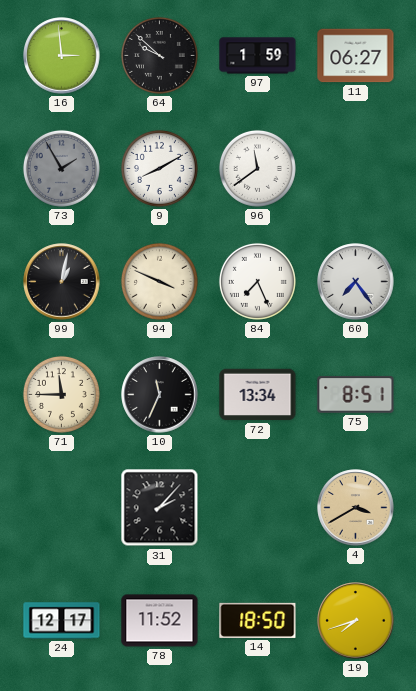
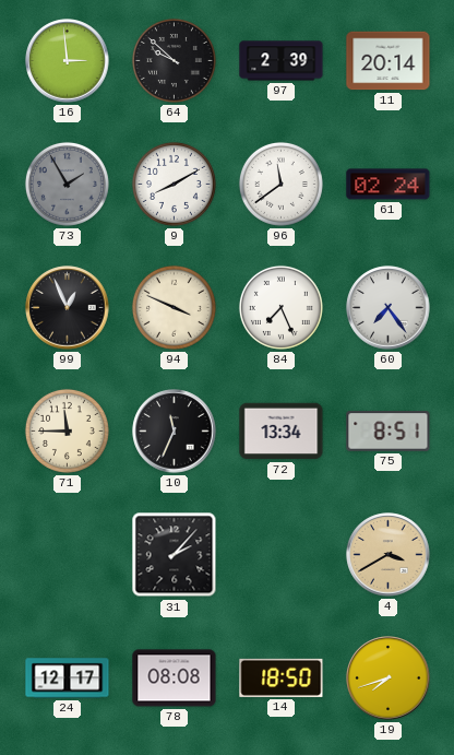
97: 1:59 -> 2:39 (282, 61)
11: 06:27 -> 20:14 (389, 61)
61: none -> 02:24 (389, 185)
99: 1:02 -> 12:56 (68, 308)
78: 11:52 -> 08:08 (175, 679)
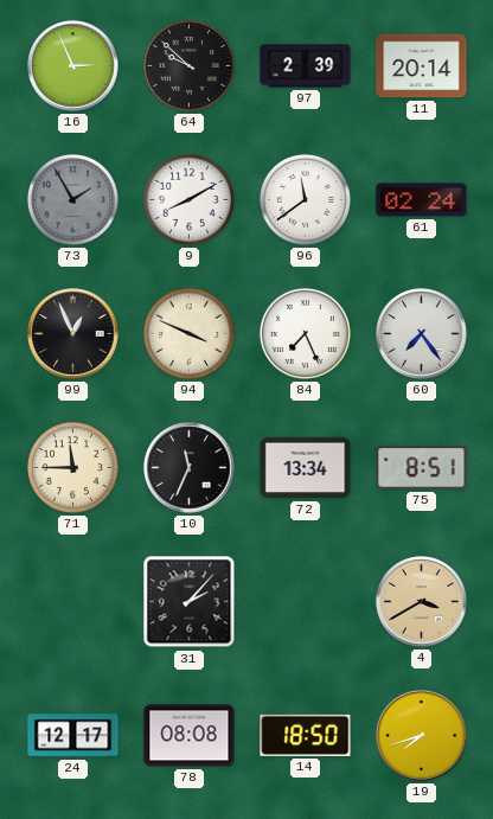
16: 2:59 -> 2:56 (73, 66)
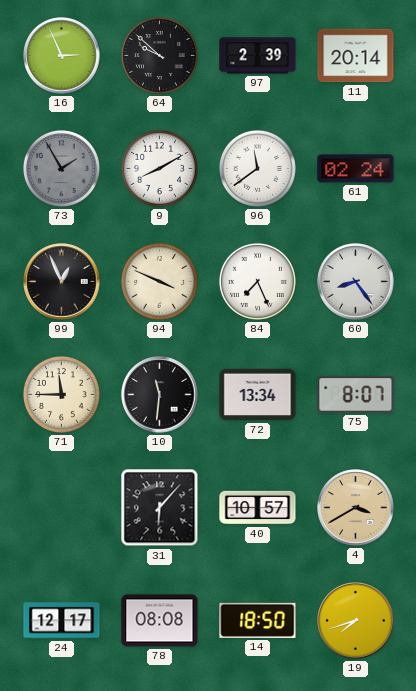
60: 7:24 -> 8:24 (356, 282)
10: 11:34 -> 11:31 (160, 395)
75: 8:51 -> 8:07 (356, 395)
31: 2:07 -> 6:07 (160, 508)
40: none -> 10:57 (258, 508)
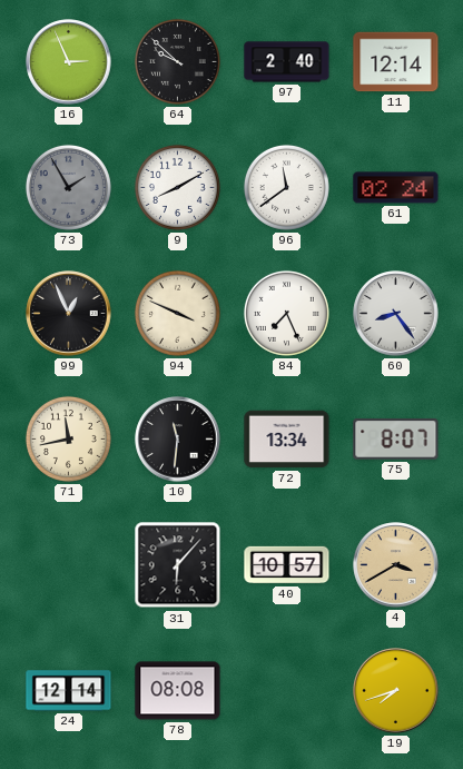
97: 2:39 -> 2:40 (287, 62)
11: 20:14 -> 12:14 (396, 62)
71: 11:45 -> 11:43 (68, 438)
24: 12:17 -> 12:14 (69, 691)
14: 18:50 -> none (258, 620)
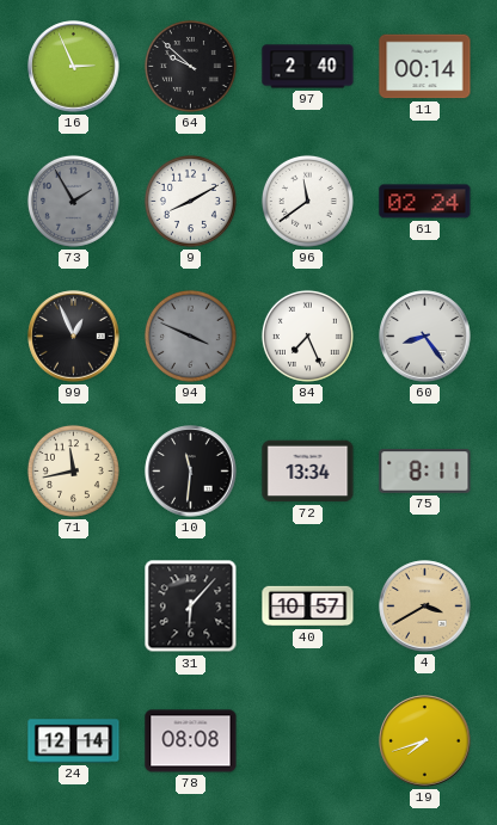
11: 12:14 -> 00:14 (425, 67)
94 dial: cream -> grey (190, 335)
75: 8:07 -> 8:11 (425, 472)
